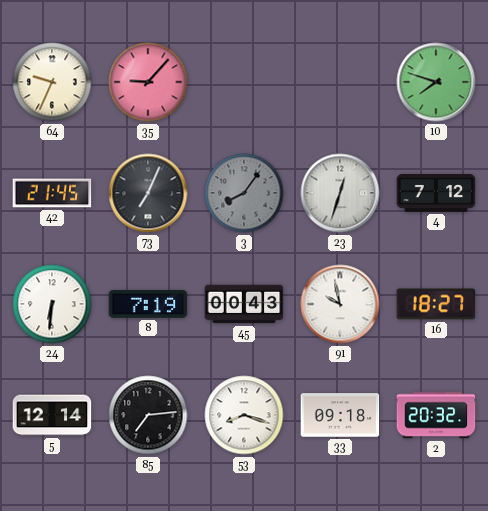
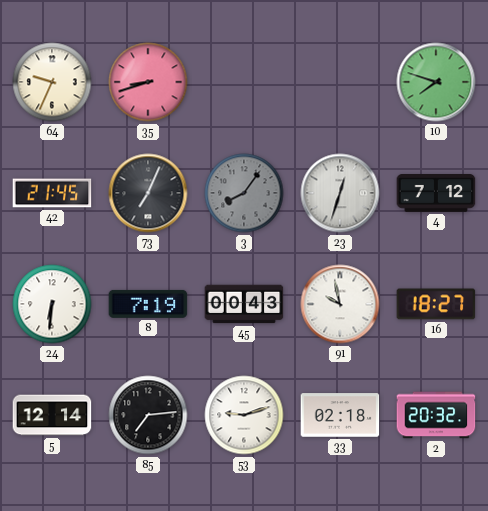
35: 9:07 -> 8:42 (148, 82)
53: 8:18 -> 9:12 (244, 415)
33: 09:18 -> 02:18 (340, 415)
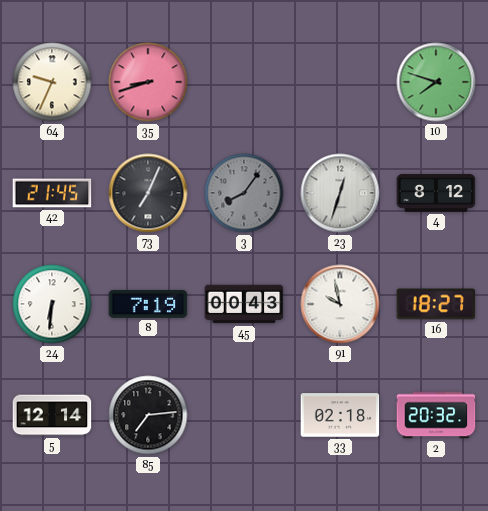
4: 7:12 -> 8:12 (436, 194)
53: 9:12 -> none (244, 415)
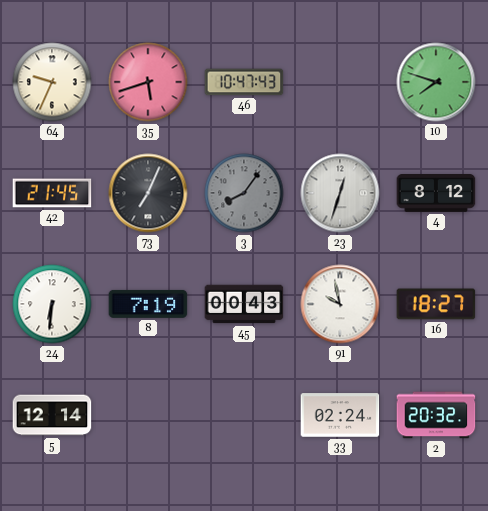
35: 8:42 -> 5:42 (148, 82)
46: none -> 10:47 (244, 82)
85: 7:14 -> none (148, 415)
33: 02:18 -> 02:24 (340, 415)
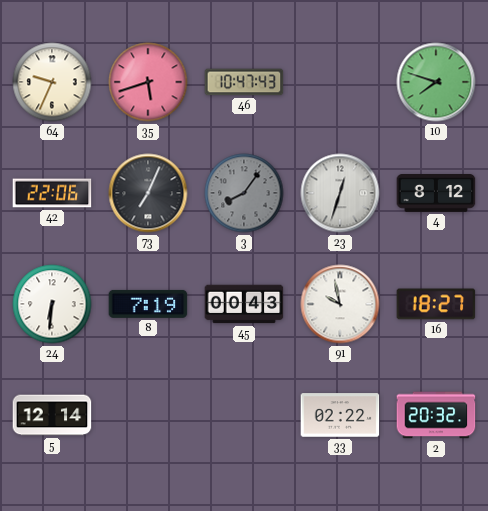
42: 21:45 -> 22:06 (52, 193)
33: 02:24 -> 02:22 (340, 415)
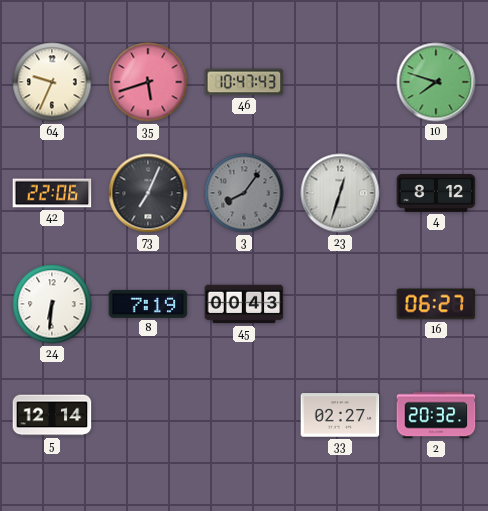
91: 9:58 -> none (340, 304)
16: 18:27 -> 06:27 (436, 304)
33: 02:22 -> 02:27 (340, 415)
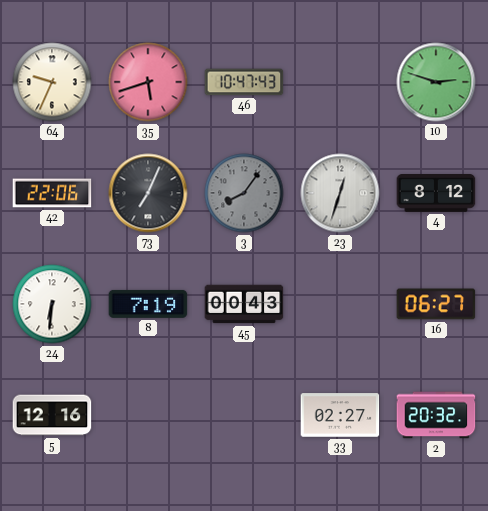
10: 7:48 -> 2:48 (436, 82)
5: 12:14 -> 12:16 (52, 415)
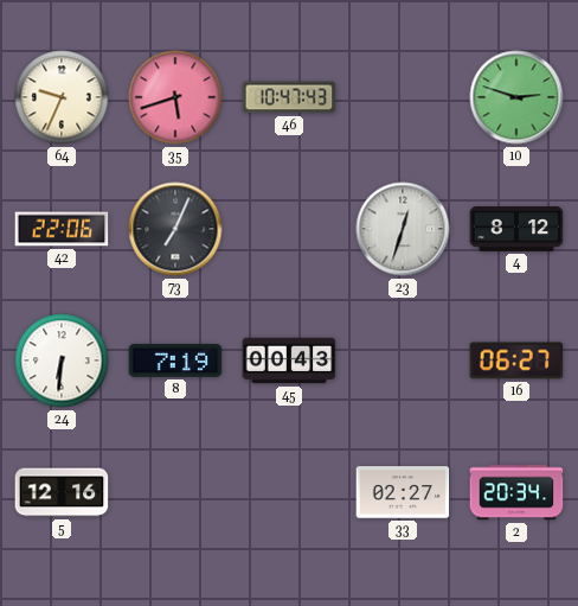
3: 8:06 -> none (244, 193)
2: 20:32 -> 20:34 (516, 492)
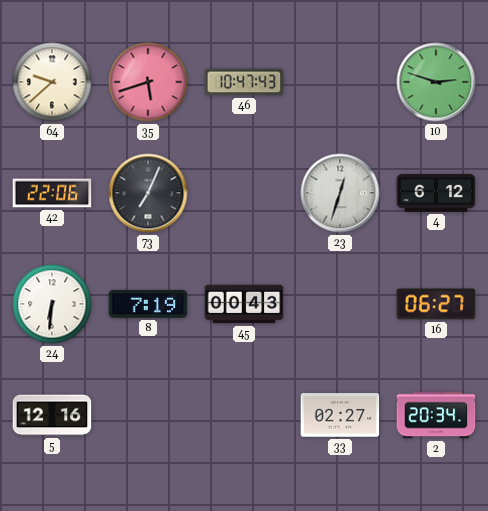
64: 9:34 -> 9:38 (52, 82)
4: 8:12 -> 6:12 (436, 194)
